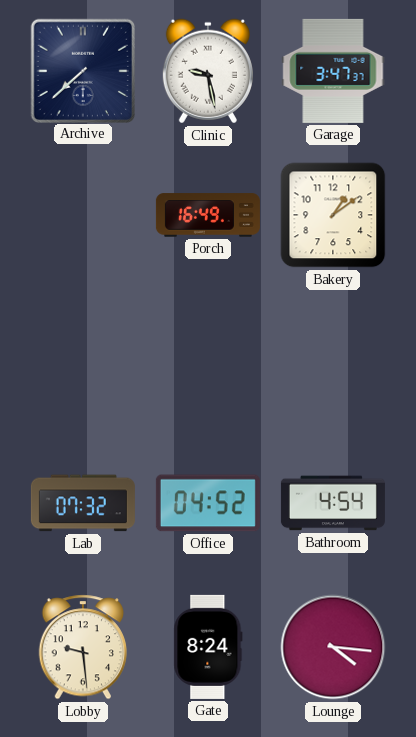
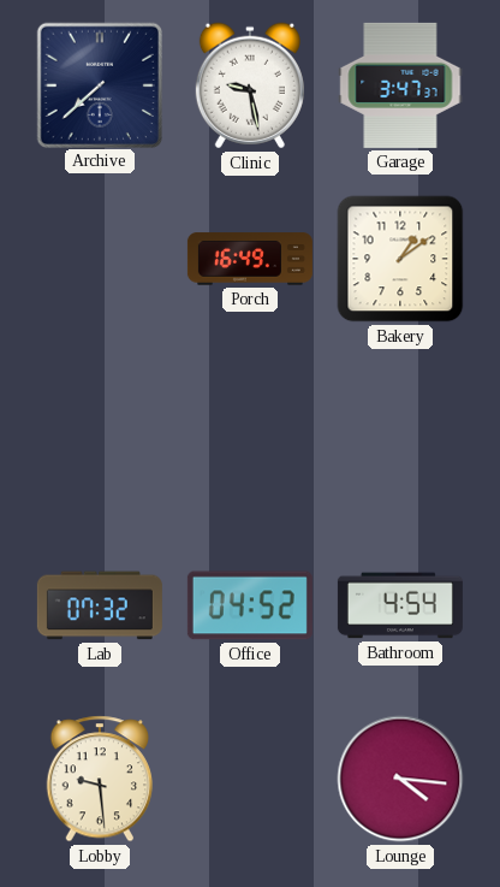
Gate: 8:24 -> none (208, 647)
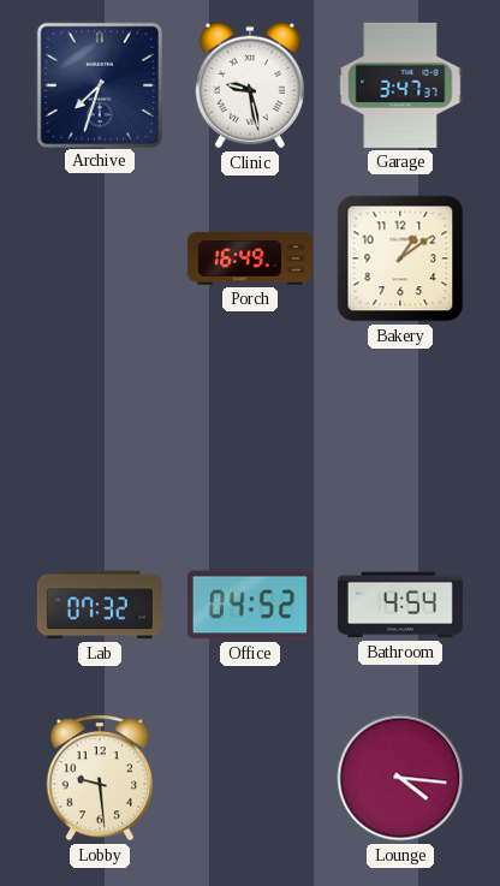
Archive: 7:38 -> 7:33 (99, 84)
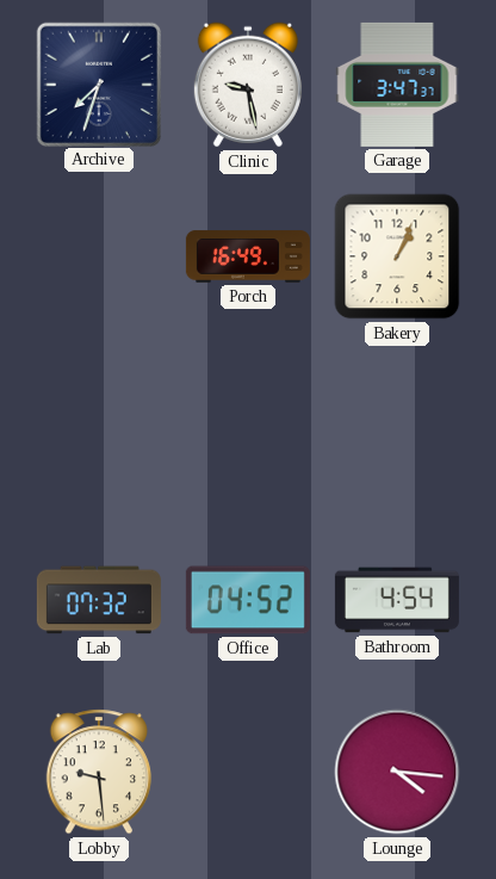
Bakery: 1:09 -> 1:04 (397, 256)
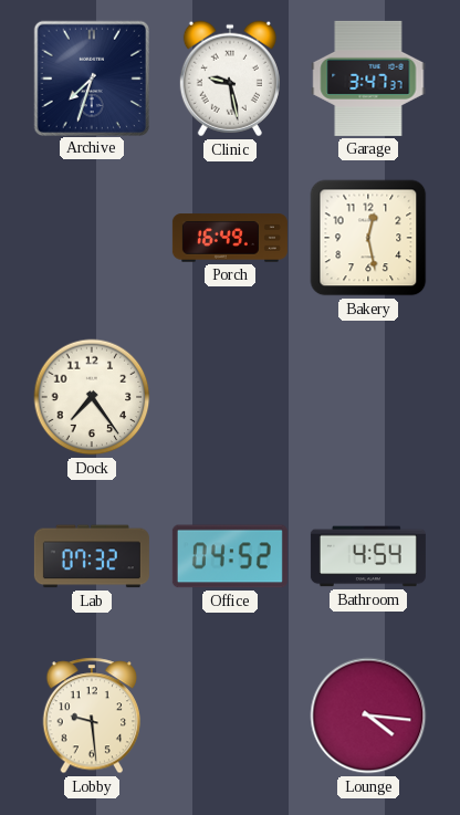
Bakery: 1:04 -> 12:28 (368, 238)
Dock: none -> 7:24 (92, 397)
